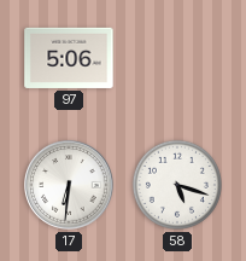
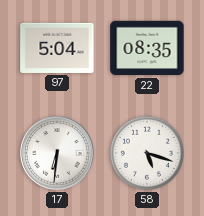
97: 5:06 -> 5:04 (57, 48)
22: none -> 08:35 (147, 48)
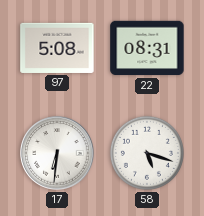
97: 5:04 -> 5:08 (57, 48)
22: 08:35 -> 08:31 (147, 48)
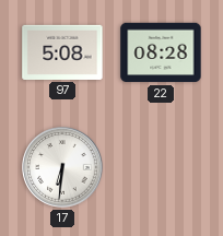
22: 08:31 -> 08:28 (161, 52)
58: 5:18 -> none (147, 153)
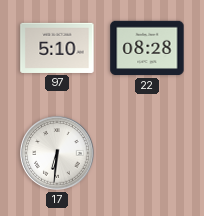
97: 5:08 -> 5:10 (57, 48)
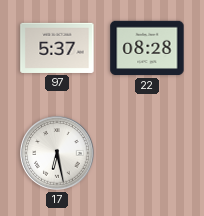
97: 5:10 -> 5:37 (57, 48)
17: 6:31 -> 6:28 (57, 153)
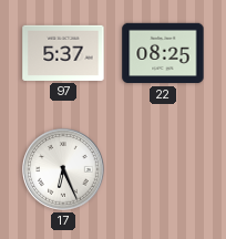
22: 08:28 -> 08:25 (163, 53)
17: 6:28 -> 6:26 (63, 169)
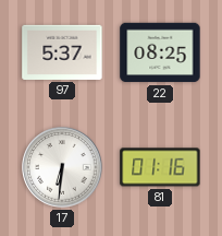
17: 6:26 -> 6:31 (62, 167)
81: none -> 01:16 (160, 167)
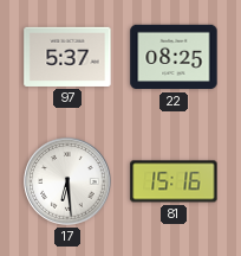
17: 6:31 -> 6:29 (67, 181)
81: 01:16 -> 15:16 (174, 181)
